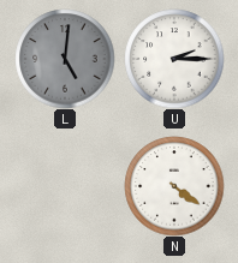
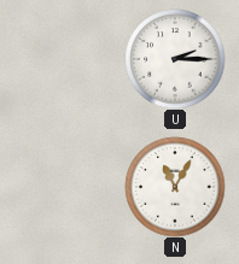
L: 5:01 -> none (65, 59)
N: 4:21 -> 11:05 (175, 187)
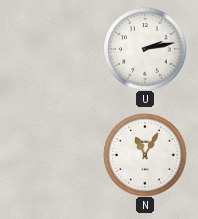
U: 2:15 -> 2:13 (145, 49)
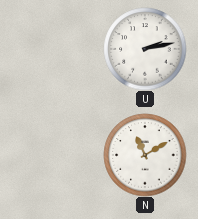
N: 11:05 -> 11:10 (145, 155)
